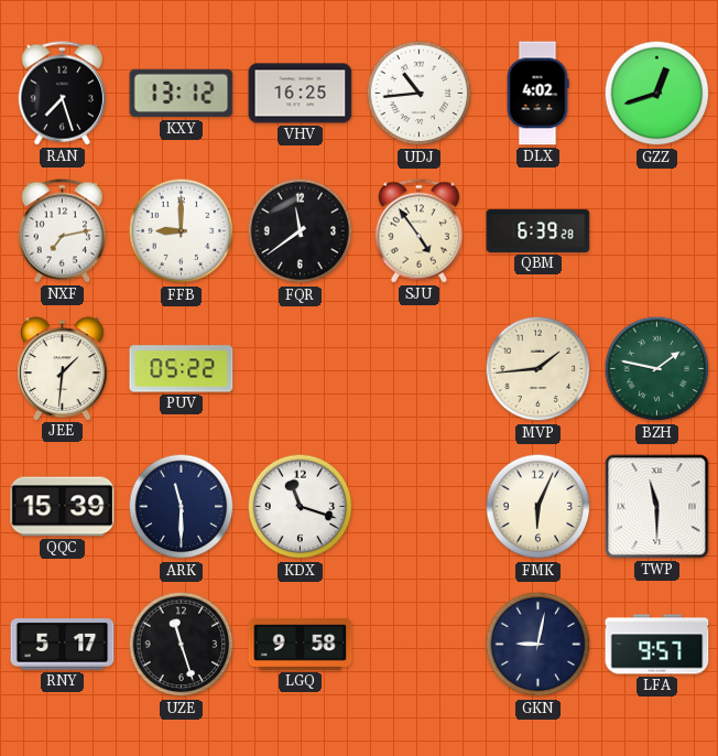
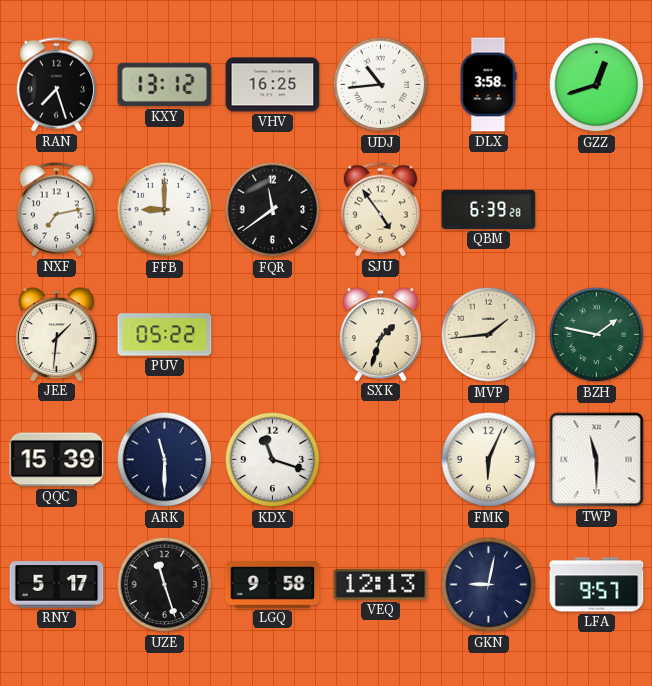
DLX: 4:02 -> 3:58 (488, 85)
SXK: none -> 1:33 (381, 334)
VEQ: none -> 12:13 (381, 585)
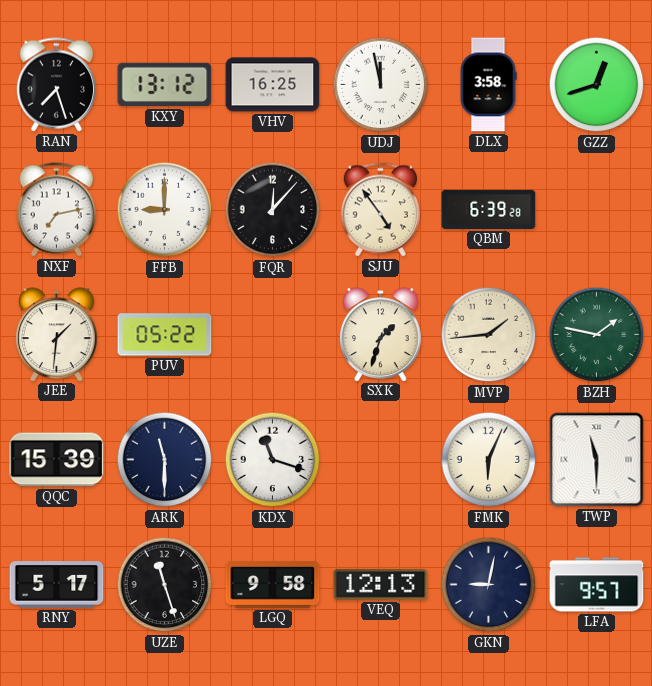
UDJ: 10:44 -> 11:58 (381, 85)
FQR: 11:39 -> 12:07 (273, 210)
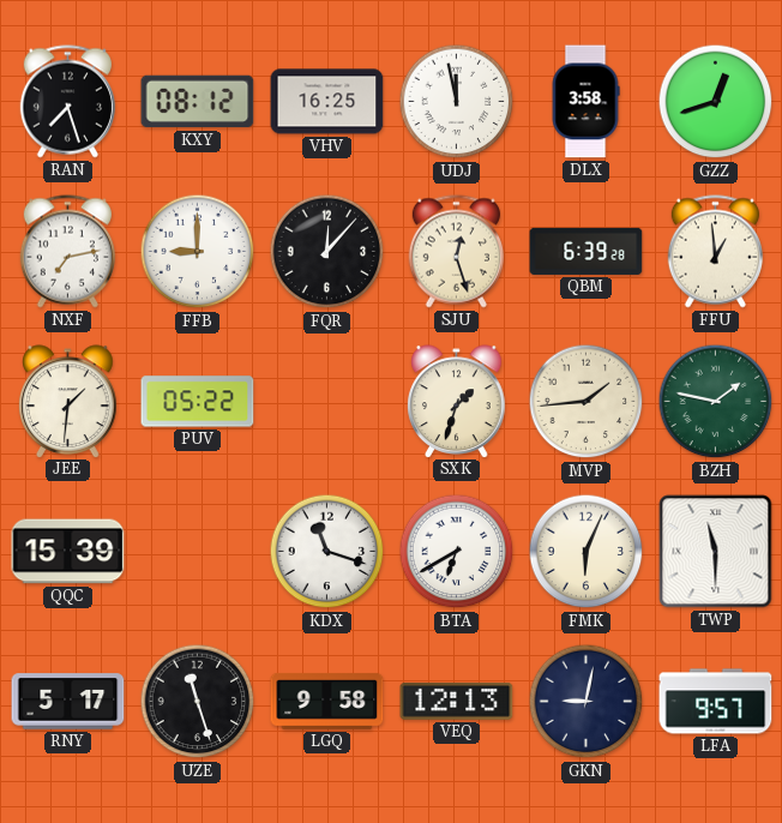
KXY: 13:12 -> 08:12 (198, 102)
SJU: 4:54 -> 12:27 (456, 252)
FFU: none -> 12:59 (715, 252)
ARK: 11:30 -> none (165, 460)
BTA: none -> 6:40 (457, 552)
